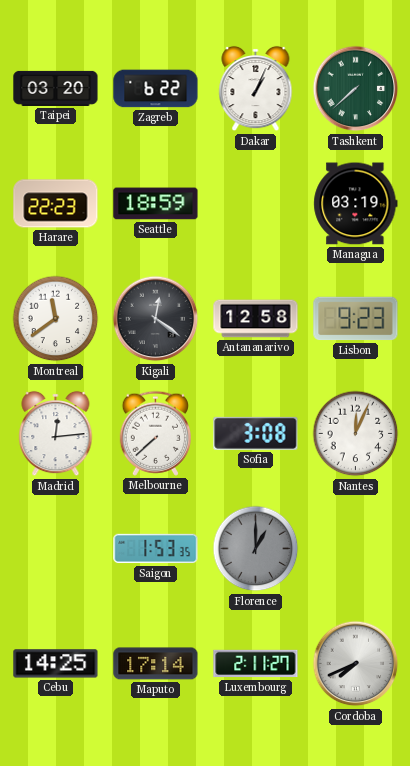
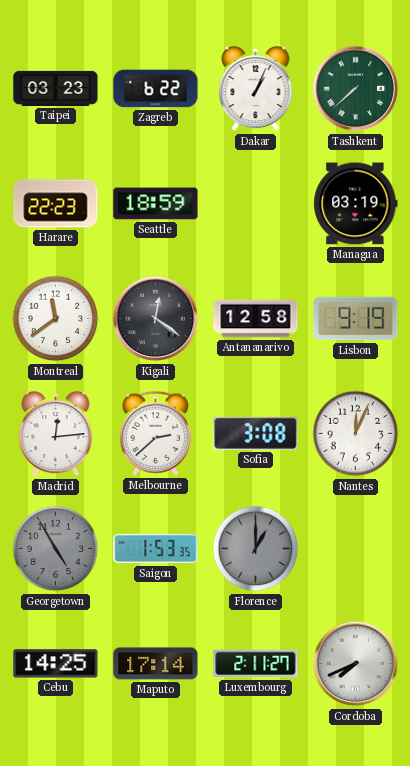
Taipei: 03:20 -> 03:23 (56, 88)
Lisbon: 9:23 -> 9:19 (356, 319)
Melbourne: 7:38 -> 2:38 (155, 433)
Georgetown: none -> 4:55 (56, 549)
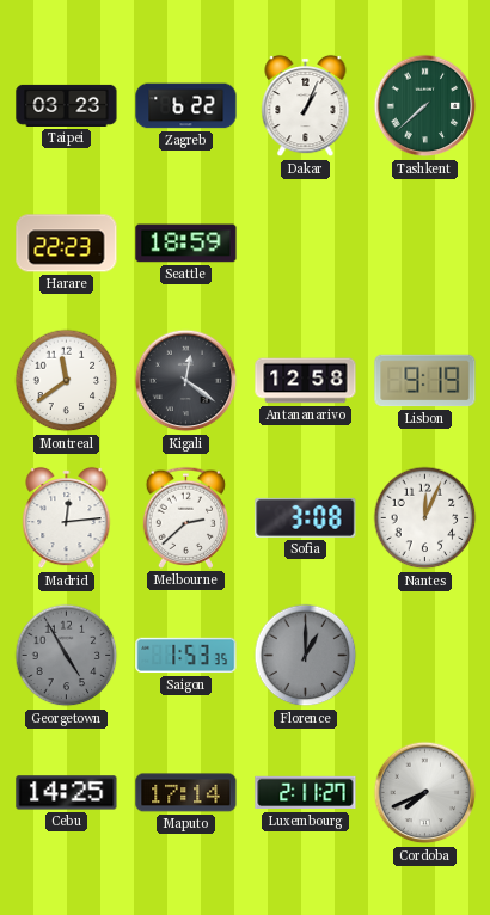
Managua: 03:19 -> none (356, 204)
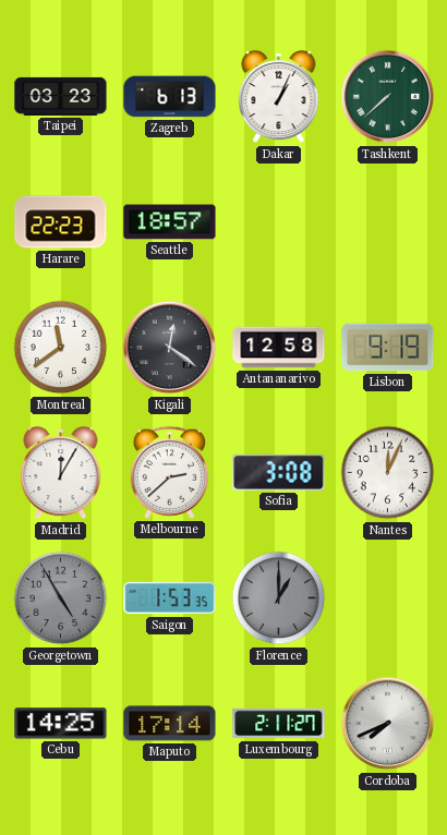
Zagreb: 6:22 -> 6:13 (170, 97)
Seattle: 18:59 -> 18:57 (170, 222)
Madrid: 12:14 -> 12:05 (61, 473)
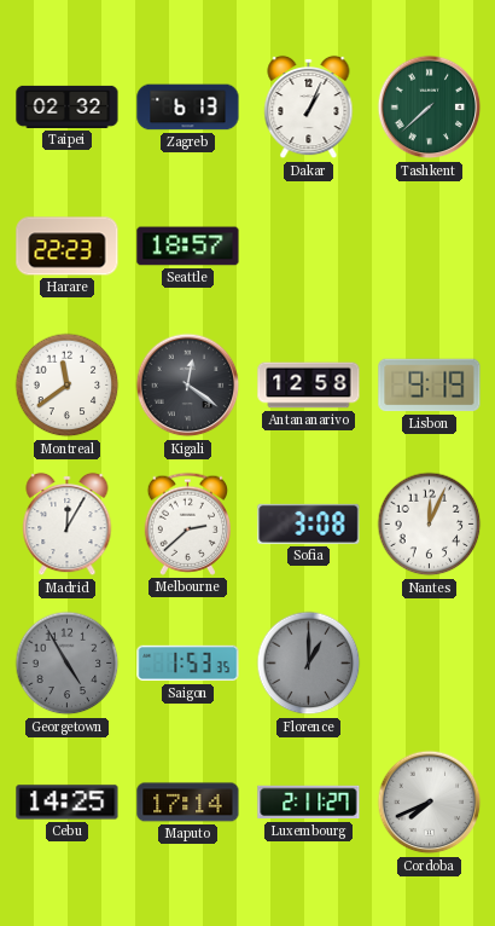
Taipei: 03:23 -> 02:32 (68, 106)
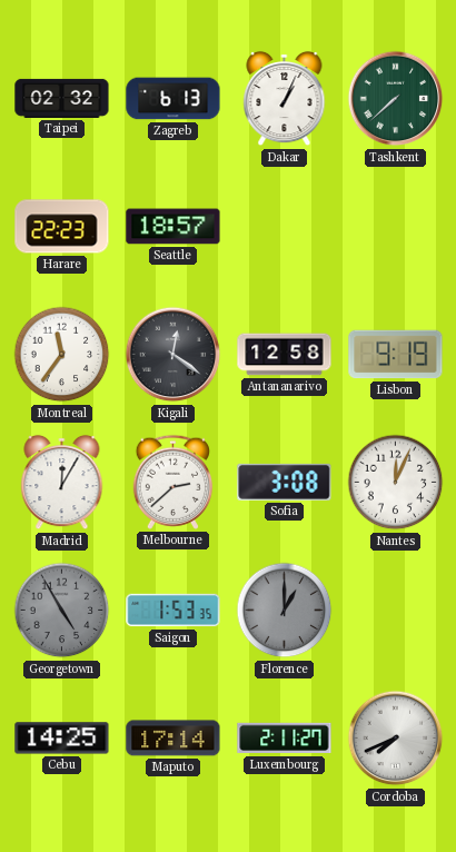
Montreal: 11:39 -> 11:36 (62, 355)
